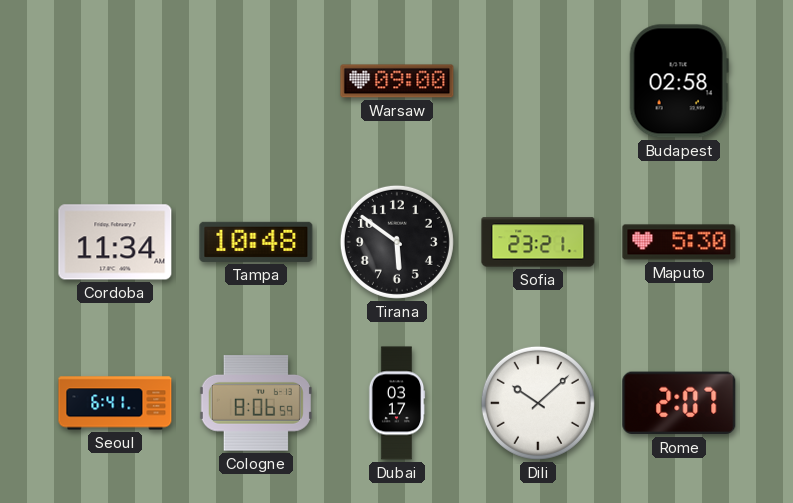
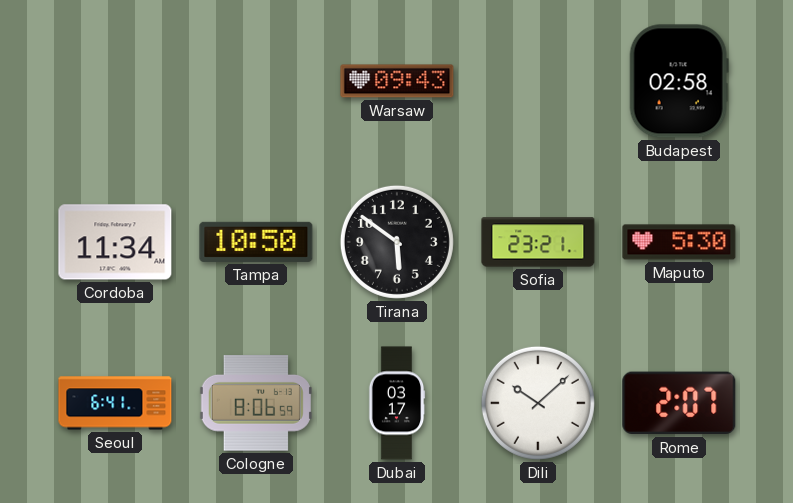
Warsaw: 09:00 -> 09:43 (397, 81)
Tampa: 10:48 -> 10:50 (256, 242)
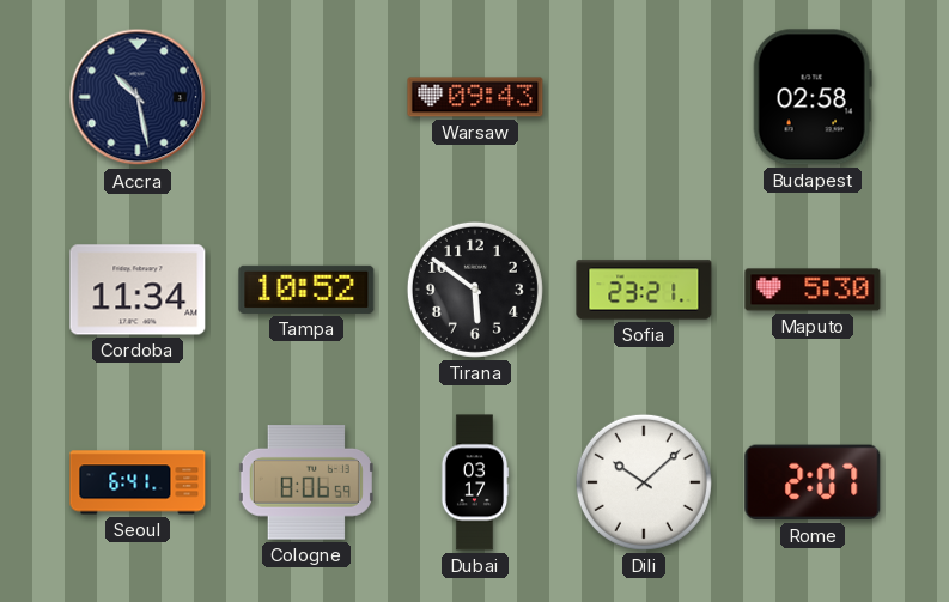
Accra: none -> 10:28 (138, 97)
Tampa: 10:50 -> 10:52 (306, 290)
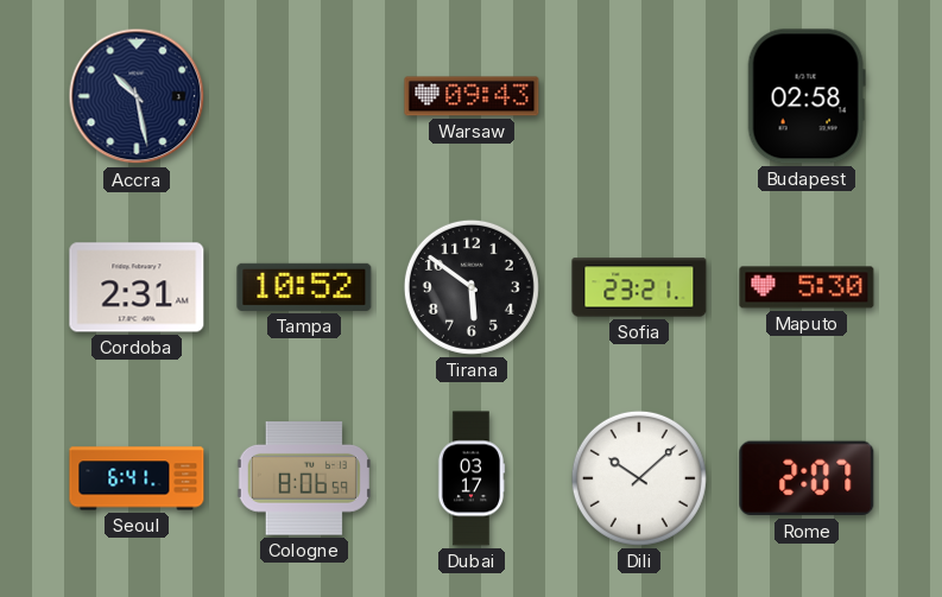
Cordoba: 11:34 -> 2:31 (137, 287)
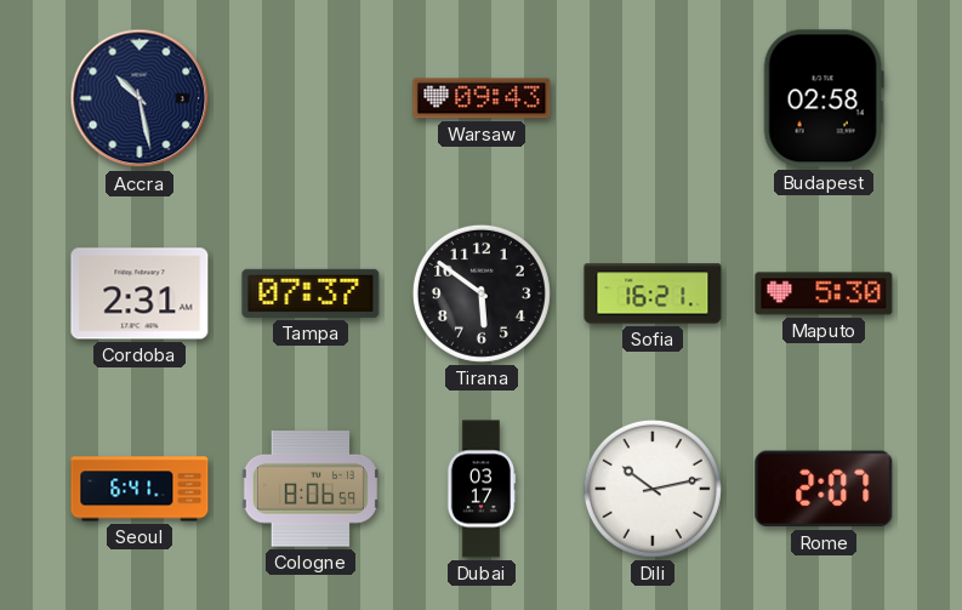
Tampa: 10:52 -> 07:37 (311, 293)
Sofia: 23:21 -> 16:21 (653, 293)
Dili: 10:08 -> 10:13 (653, 489)
